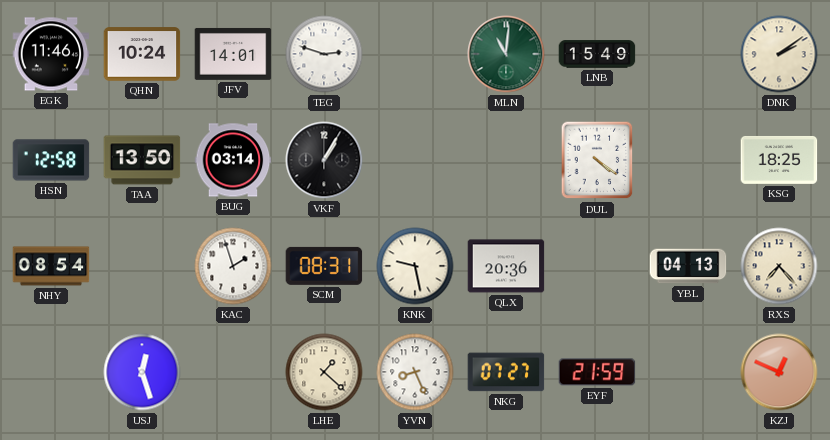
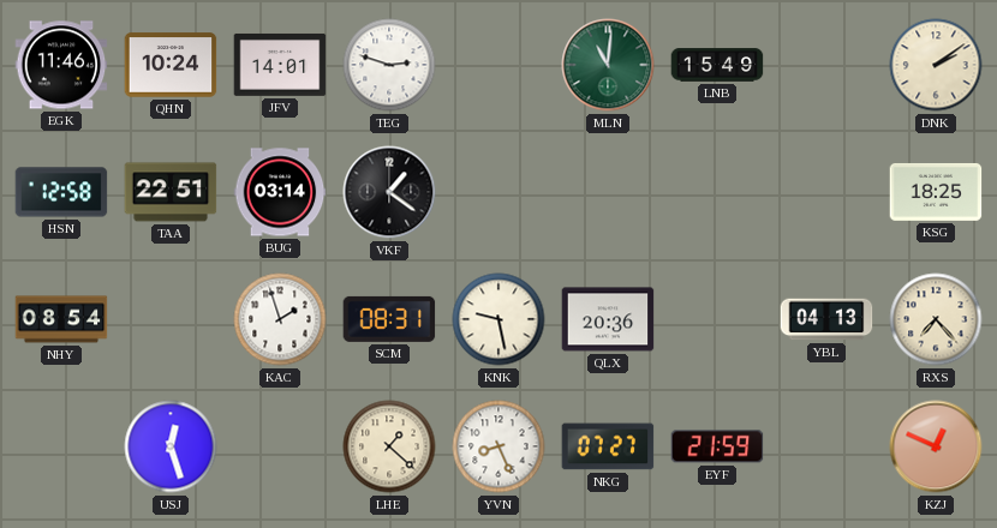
TAA: 13:50 -> 22:51 (171, 192)
VKF: 1:05 -> 1:21 (389, 192)
DUL: 4:21 -> none (597, 160)
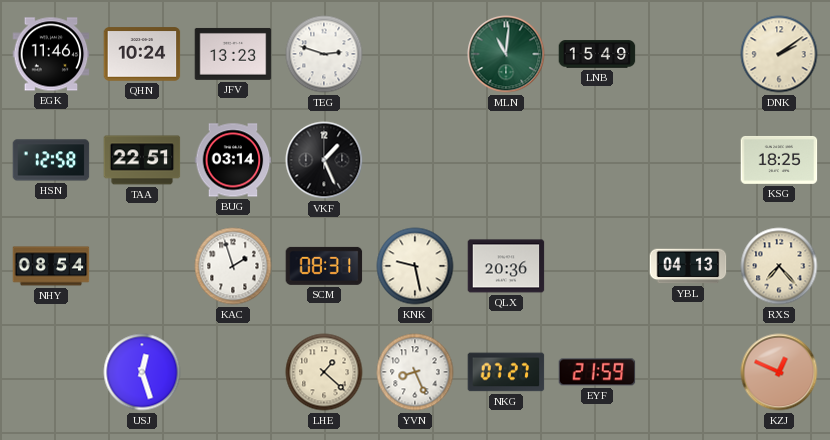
JFV: 14:01 -> 13:23 (233, 54)
VKF: 1:21 -> 1:26 (324, 160)
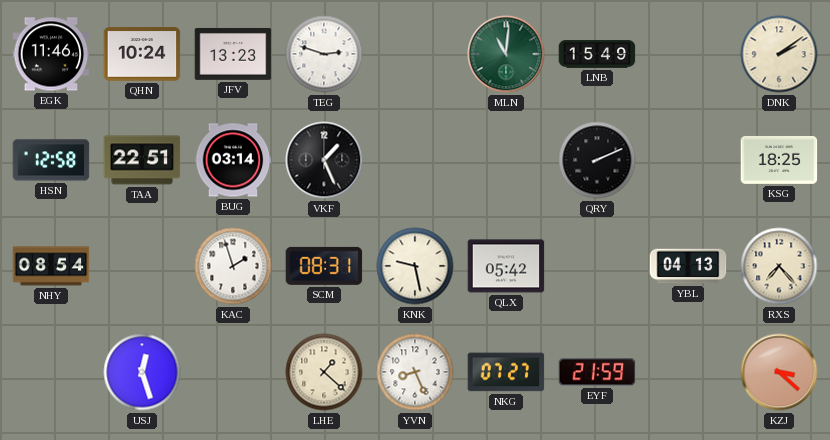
QRY: none -> 2:11 (597, 160)
QLX: 20:36 -> 05:42 (506, 266)
KZJ: 12:49 -> 3:22 (779, 372)
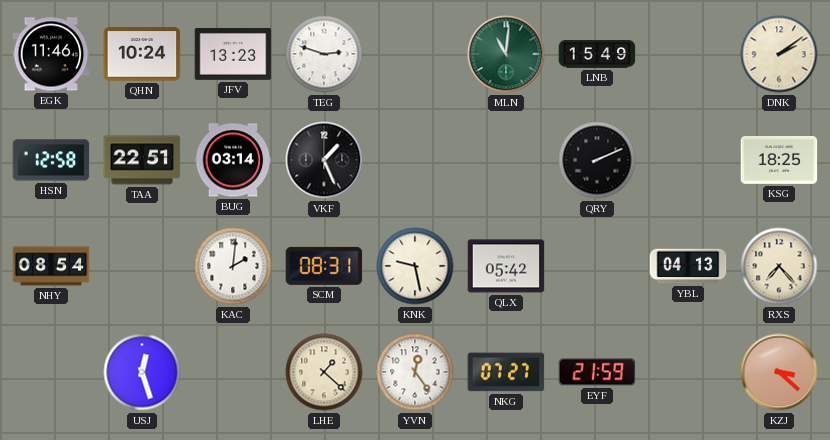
KAC: 1:57 -> 2:01 (233, 266)
YVN: 8:26 -> 12:24 (415, 372)
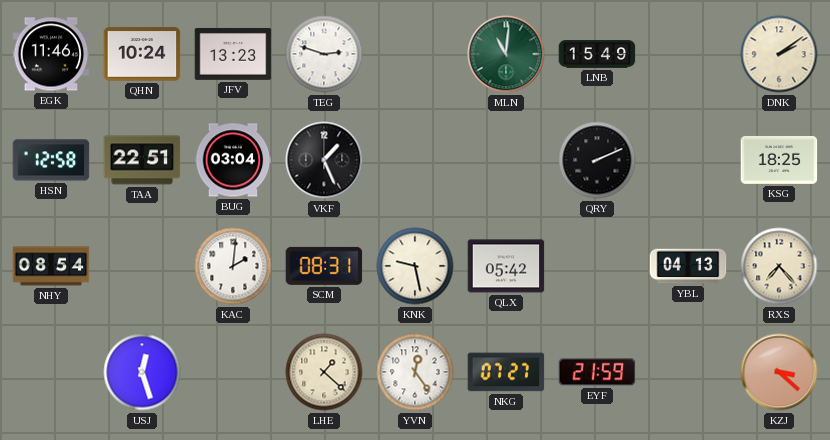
BUG: 03:14 -> 03:04 (233, 160)
